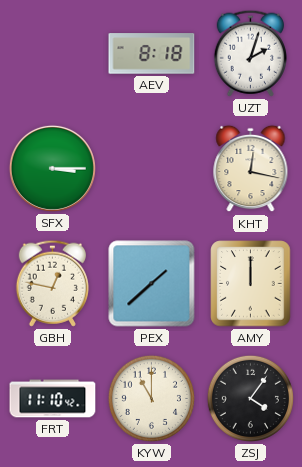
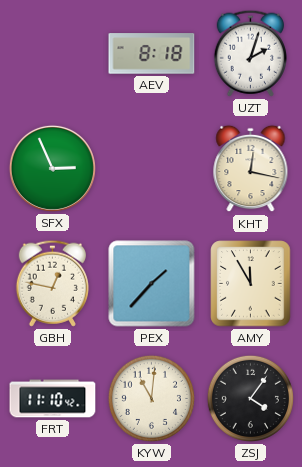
SFX: 3:15 -> 2:56 (52, 168)
PEX: 1:38 -> 1:37 (152, 284)
AMY: 12:00 -> 11:55 (251, 284)
KYW: 11:00 -> 11:01 (151, 398)
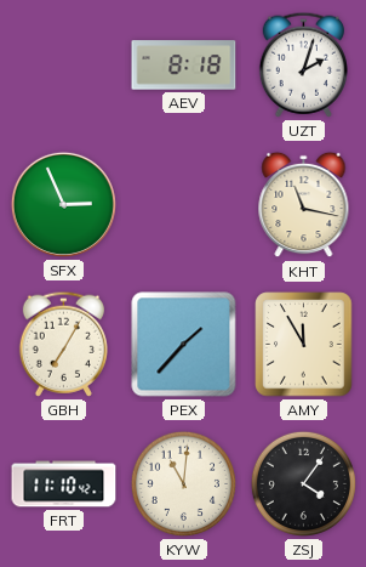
KHT: 12:17 -> 11:17 (304, 205)
GBH: 12:47 -> 7:05 (63, 344)
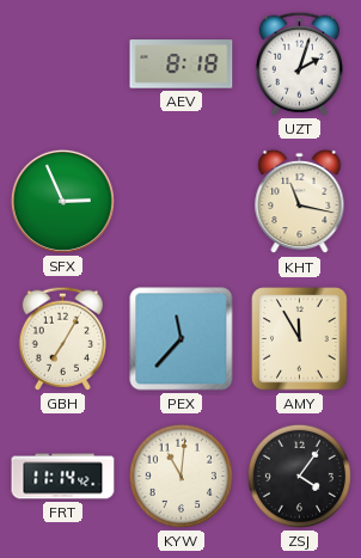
PEX: 1:37 -> 11:37 (182, 339)
FRT: 11:10 -> 11:14 (63, 477)
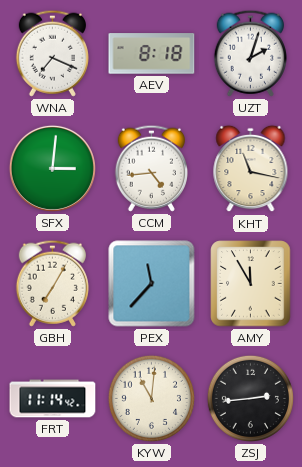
WNA: none -> 7:19 (52, 53)
SFX: 2:56 -> 3:01 (52, 168)
CCM: none -> 4:44 (151, 168)
ZSJ: 4:06 -> 2:44 (250, 398)
